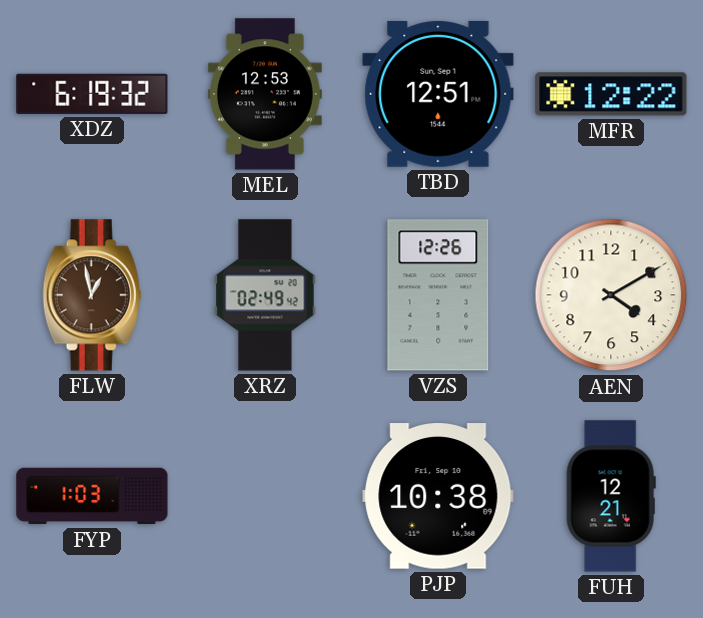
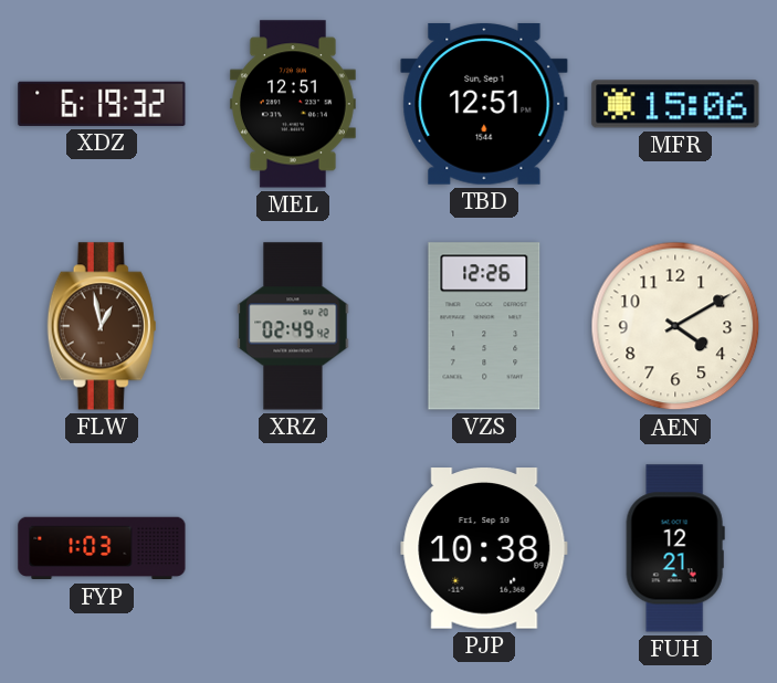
MEL: 12:53 -> 12:51 (293, 104)
MFR: 12:22 -> 15:06 (675, 104)
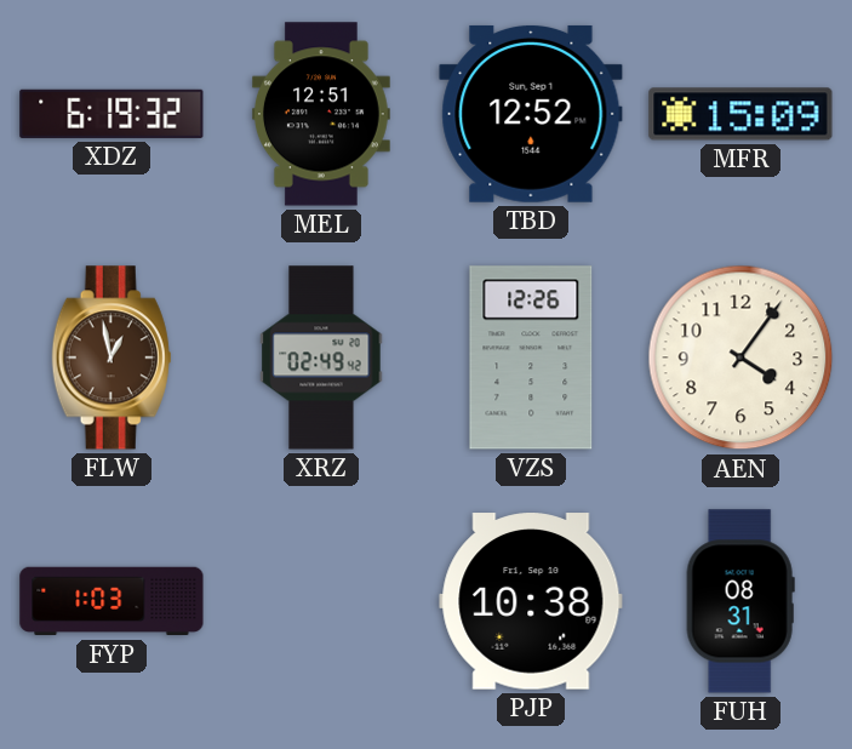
TBD: 12:51 -> 12:52 (531, 114)
MFR: 15:06 -> 15:09 (741, 114)
AEN: 4:10 -> 4:06 (741, 358)
FUH: 12:21 -> 08:31 (741, 601)
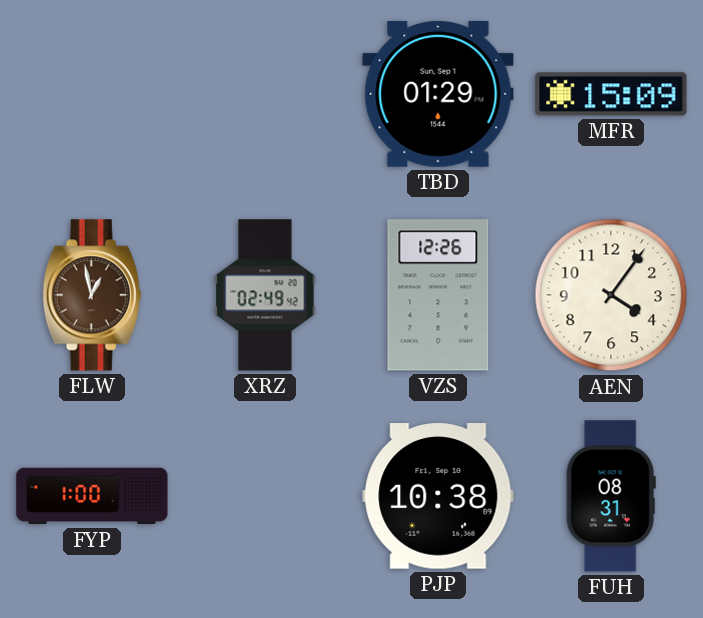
XDZ: 6:19 -> none (111, 114)
MEL: 12:51 -> none (321, 114)
TBD: 12:52 -> 01:29 (438, 94)
FYP: 1:03 -> 1:00 (92, 496)
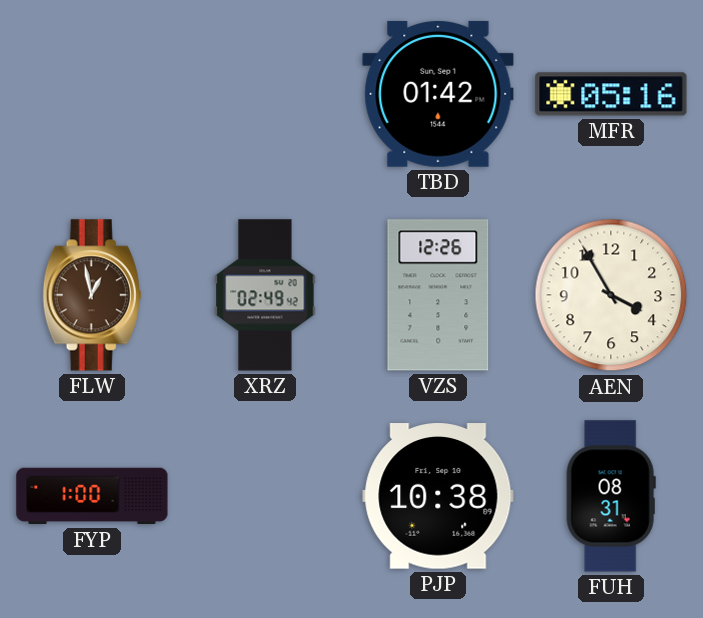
TBD: 01:29 -> 01:42 (438, 94)
MFR: 15:09 -> 05:16 (611, 94)
AEN: 4:06 -> 3:55 (611, 295)
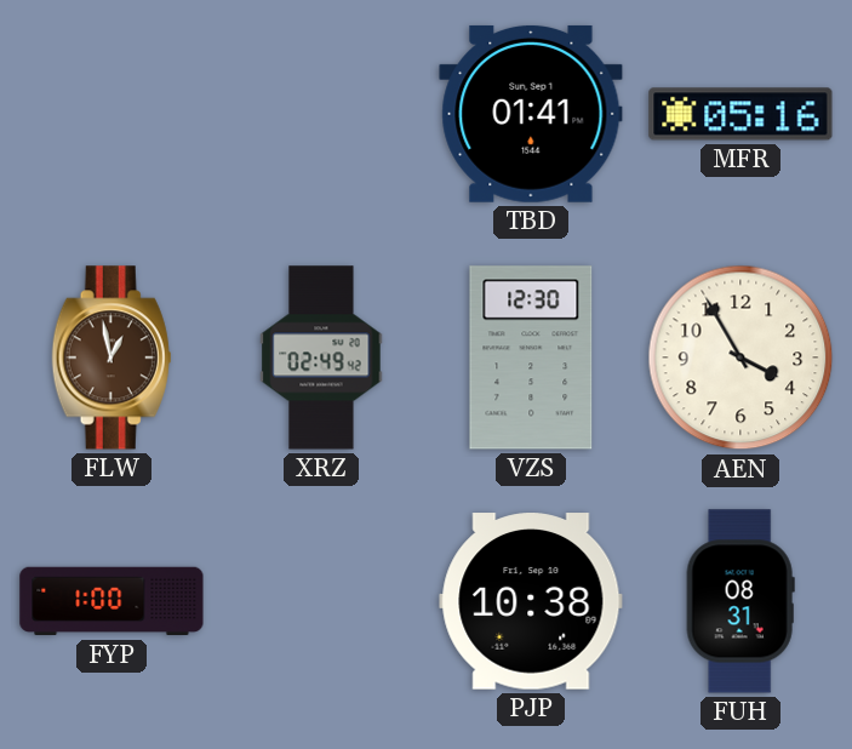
TBD: 01:42 -> 01:41 (531, 114)
VZS: 12:26 -> 12:30 (531, 358)
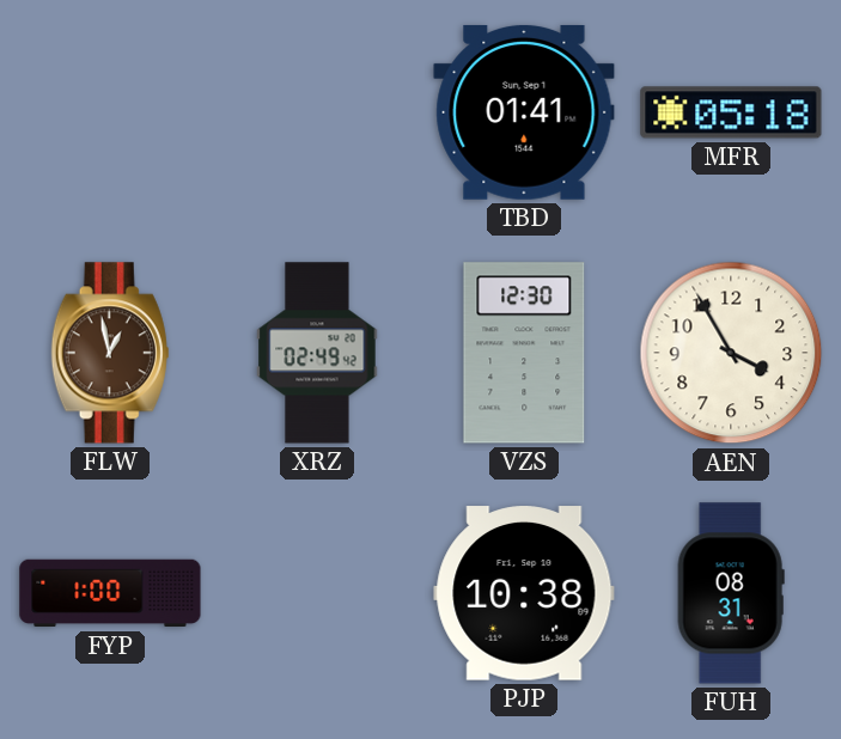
MFR: 05:16 -> 05:18 (731, 112)
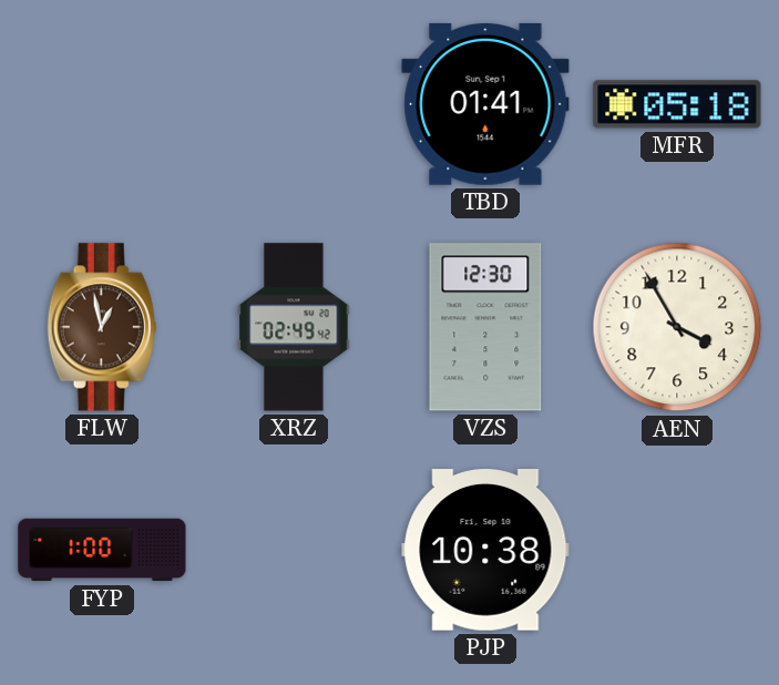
FUH: 08:31 -> none (731, 593)
